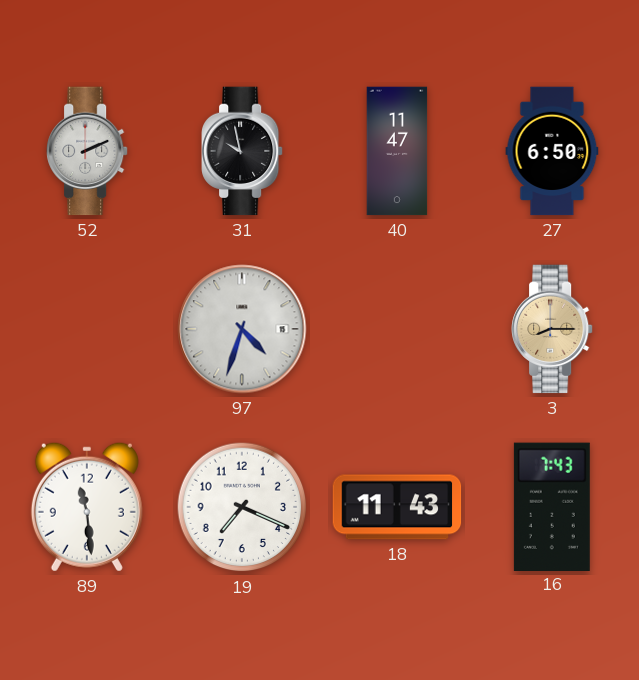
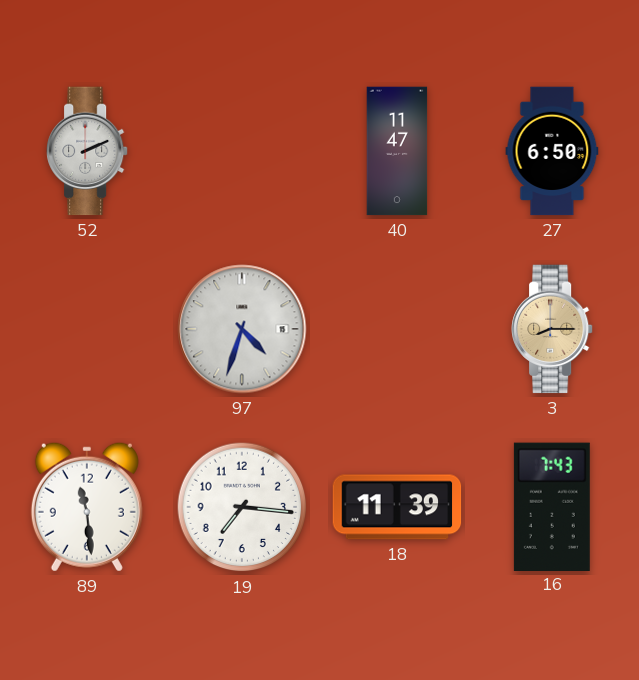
31: 9:58 -> none (243, 151)
19: 7:19 -> 7:16 (242, 507)
18: 11:43 -> 11:39 (397, 507)
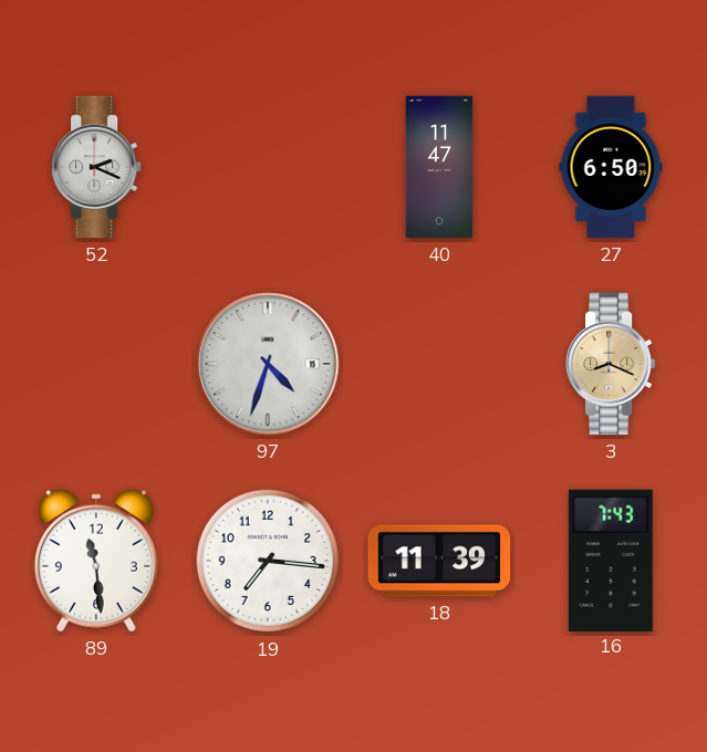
52: 2:11 -> 2:19 (97, 167)
3: 8:15 -> 8:19 (612, 364)
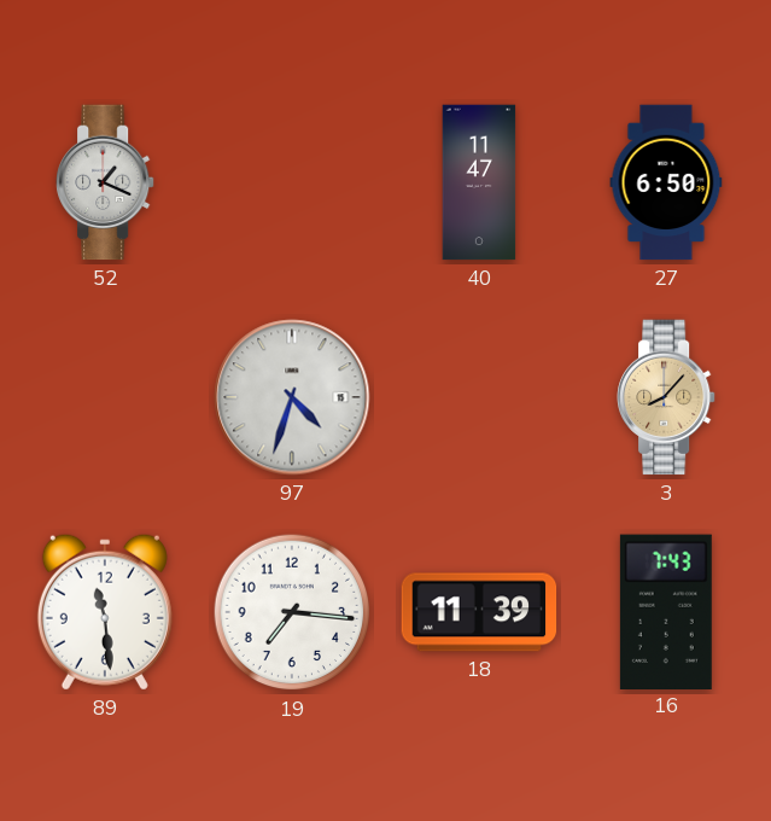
52: 2:19 -> 1:19 (106, 182)
3: 8:19 -> 8:07 (667, 397)
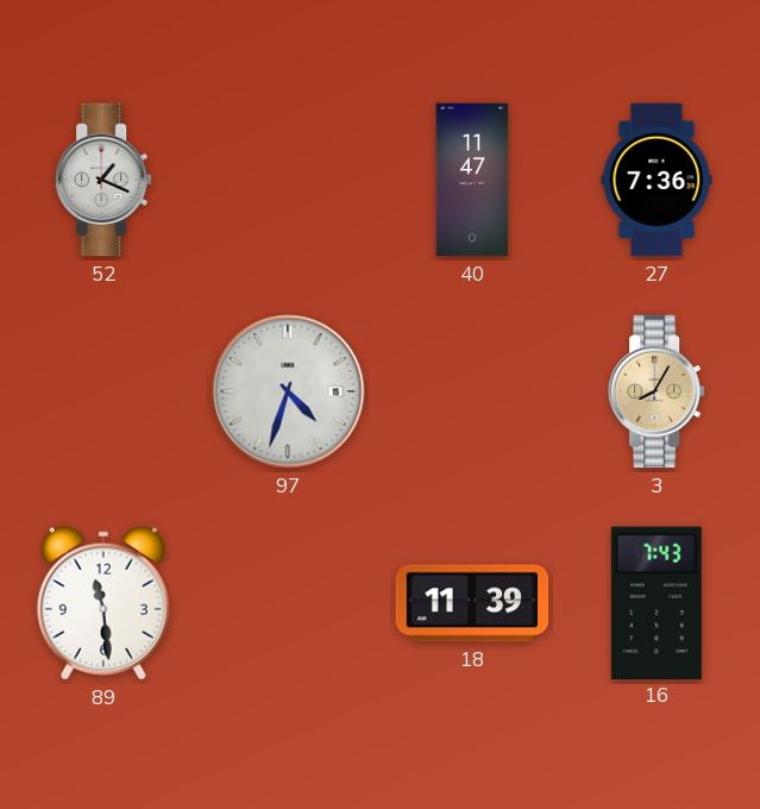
27: 6:50 -> 7:36 (657, 180)
3: 8:07 -> 8:05 (658, 391)
19: 7:16 -> none (292, 612)
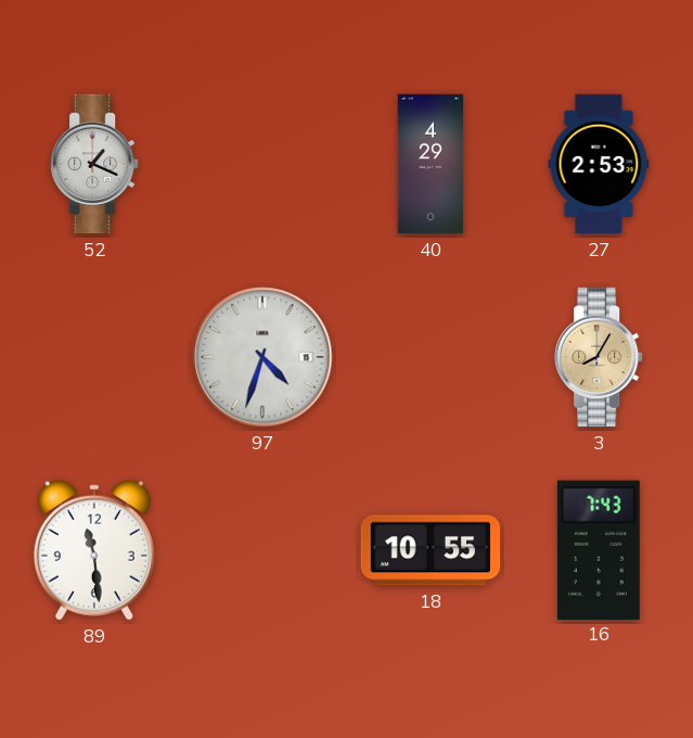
40: 11:47 -> 4:29 (431, 164)
27: 7:36 -> 2:53 (599, 164)
18: 11:39 -> 10:55 (431, 550)
